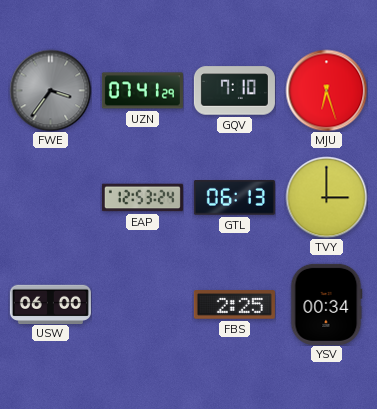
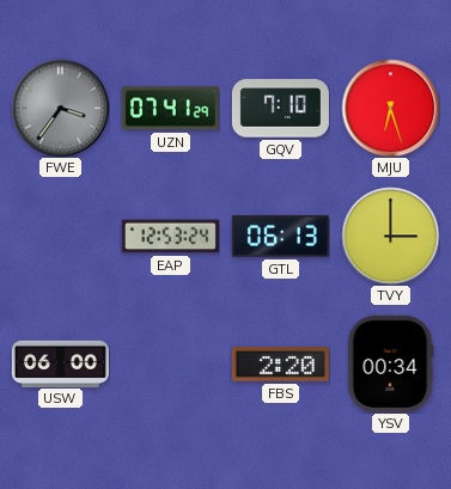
FBS: 2:25 -> 2:20 (280, 365)
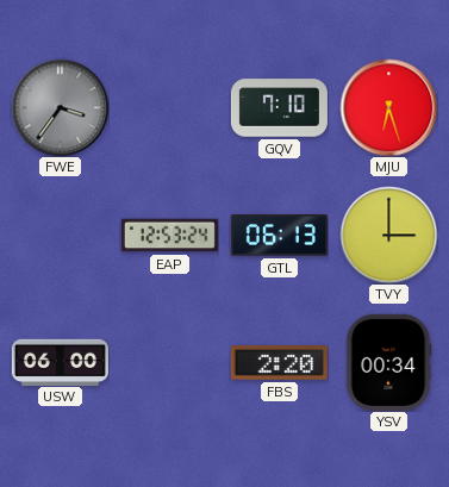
UZN: 07:41 -> none (170, 109)
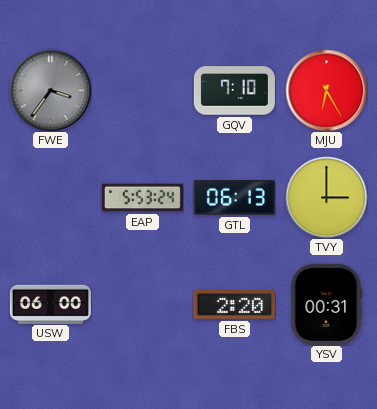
MJU: 6:27 -> 6:25 (326, 90)
EAP: 12:53 -> 5:53 (142, 198)
YSV: 00:34 -> 00:31 (326, 304)
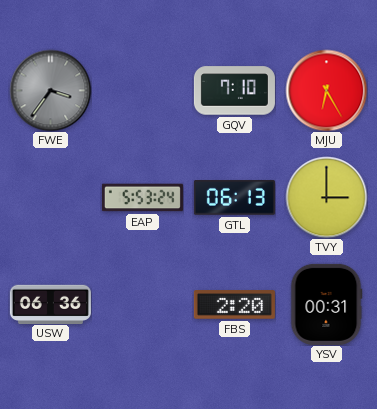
USW: 06:00 -> 06:36 (50, 304)
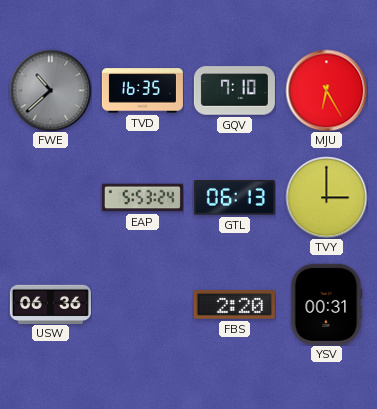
FWE: 3:36 -> 10:38 (50, 90)
TVD: none -> 16:35 (142, 91)
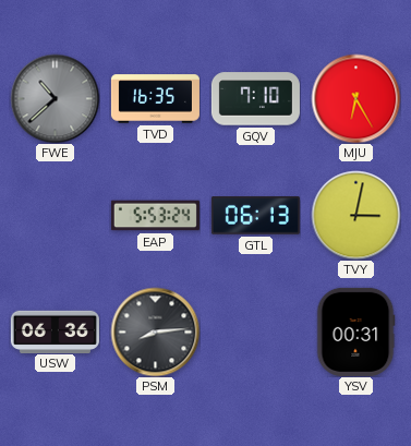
TVY: 3:00 -> 3:02 (355, 215)
PSM: none -> 8:14 (155, 332)
FBS: 2:20 -> none (234, 305)
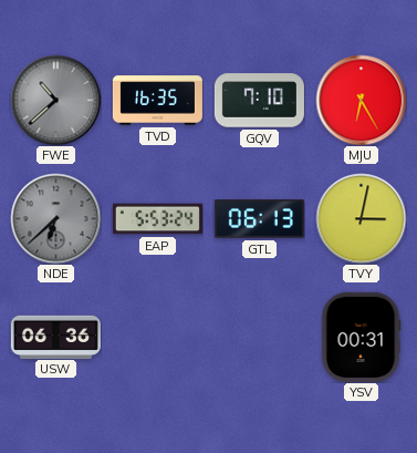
NDE: none -> 6:38 (55, 218)
PSM: 8:14 -> none (155, 332)
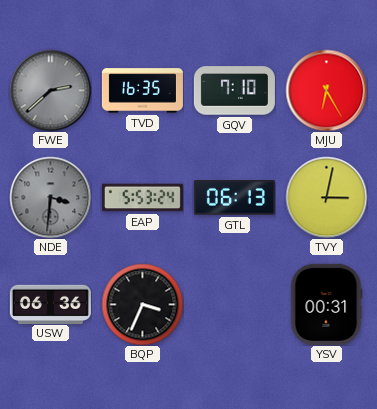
FWE: 10:38 -> 2:38 (50, 90)
NDE: 6:38 -> 3:31 (50, 197)
BQP: none -> 3:34 (142, 304)
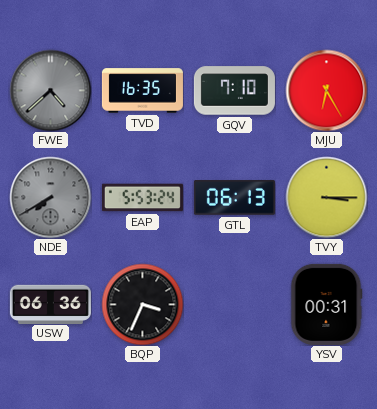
FWE: 2:38 -> 4:38 (50, 90)
NDE: 3:31 -> 7:40 (50, 197)
TVY: 3:02 -> 3:15 (326, 197)
